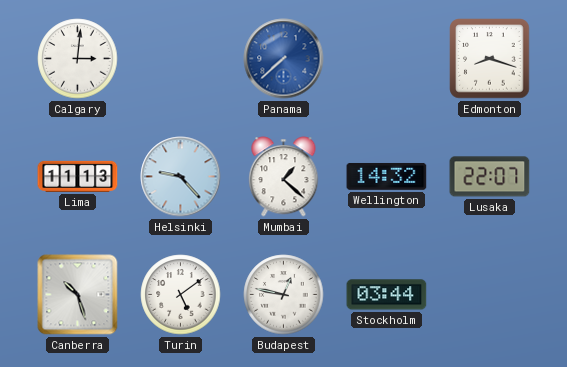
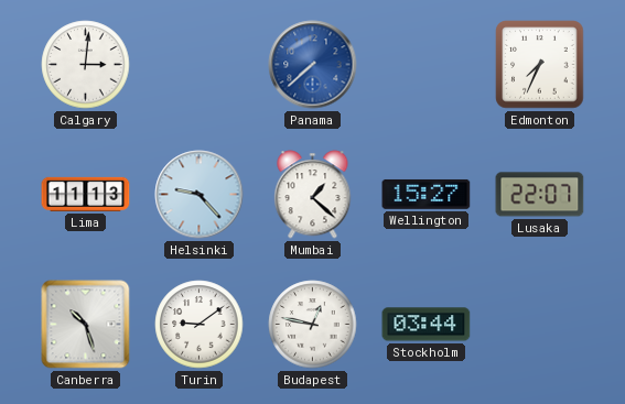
Edmonton: 8:18 -> 7:34 (540, 65)
Wellington: 14:32 -> 15:27 (427, 194)
Turin: 5:09 -> 9:09 (200, 325)
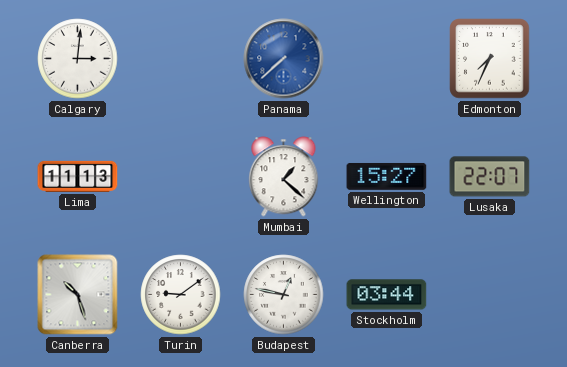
Helsinki: 9:23 -> none (200, 195)
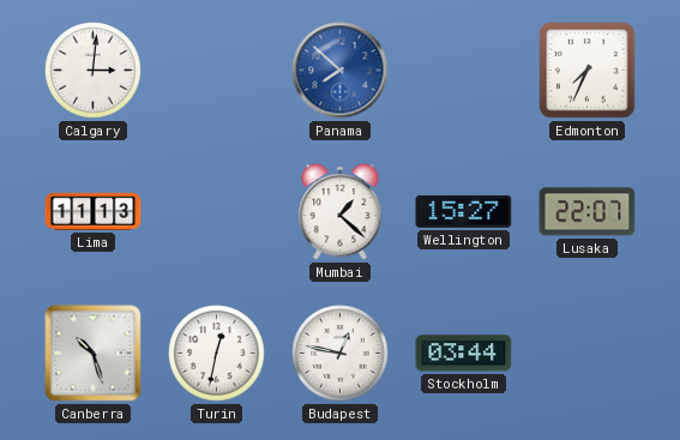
Panama: 7:38 -> 7:52 (341, 71)
Turin: 9:09 -> 12:32 (217, 354)
